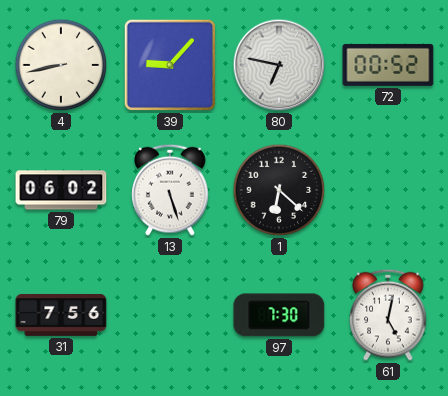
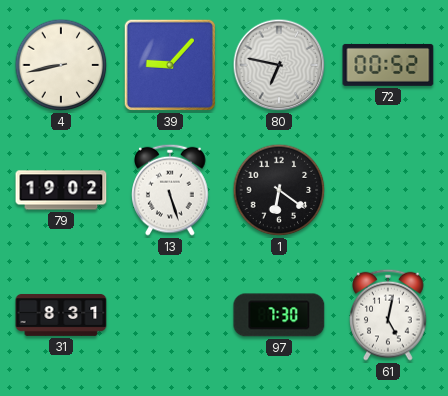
79: 06:02 -> 19:02 (61, 190)
1: 6:22 -> 6:21 (279, 190)
31: 7:56 -> 8:31 (61, 315)
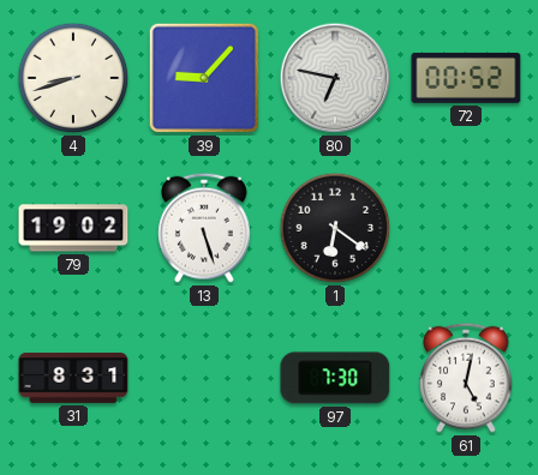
4: 8:43 -> 8:42 (73, 78)
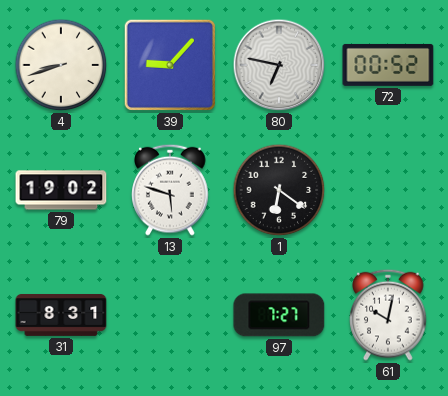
13: 5:27 -> 5:48 (170, 190)
97: 7:30 -> 7:27 (279, 315)
61: 5:02 -> 10:02 (388, 315)
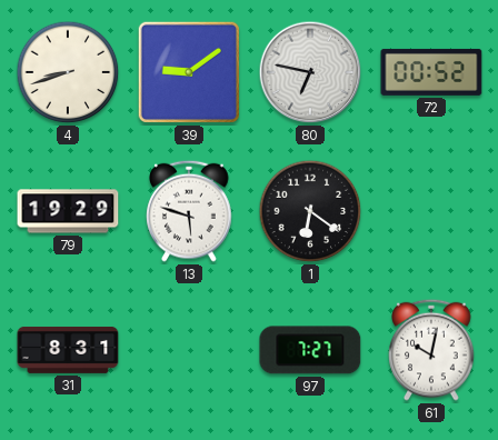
39: 9:07 -> 9:09 (189, 72)
79: 19:02 -> 19:29 (68, 211)
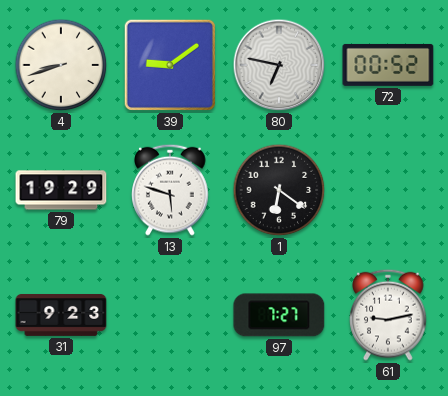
31: 8:31 -> 9:23 (61, 315)
61: 10:02 -> 9:13 (388, 315)
